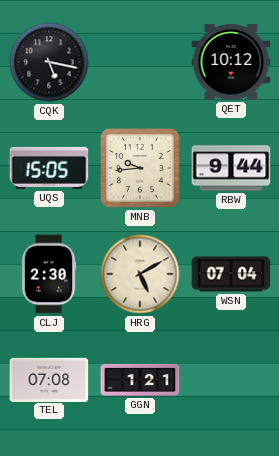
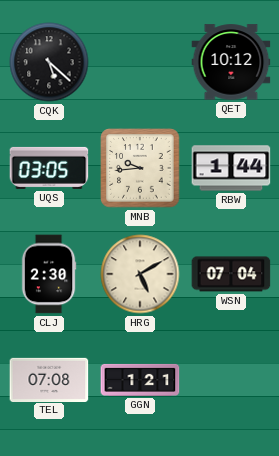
CQK: 5:17 -> 5:22 (49, 62)
UQS: 15:05 -> 03:05 (49, 168)
RBW: 9:44 -> 1:44 (231, 168)
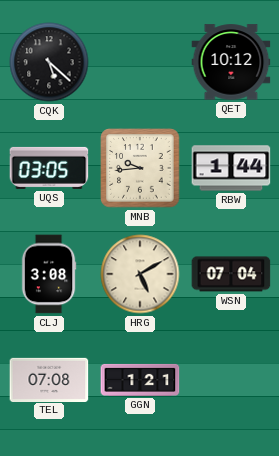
CLJ: 2:30 -> 3:08 (49, 274)
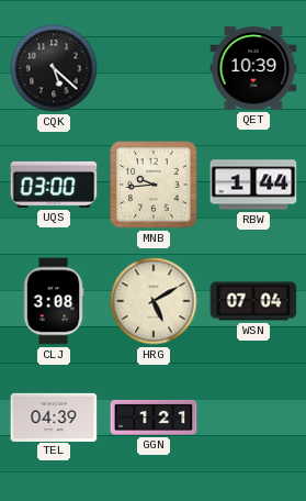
QET: 10:12 -> 10:39 (253, 68)
UQS: 03:05 -> 03:00 (54, 185)
TEL: 07:08 -> 04:39 (54, 416)
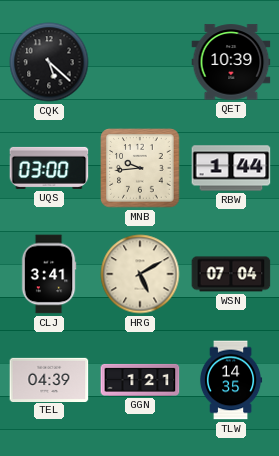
CLJ: 3:08 -> 3:41 (49, 274)
TLW: none -> 14:35 (231, 380)
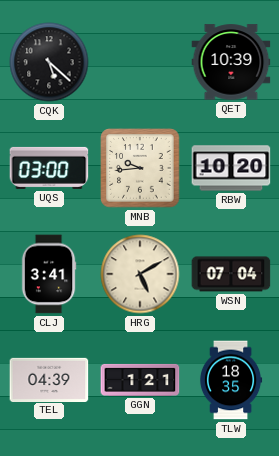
RBW: 1:44 -> 10:20 (231, 168)
TLW: 14:35 -> 18:35 (231, 380)
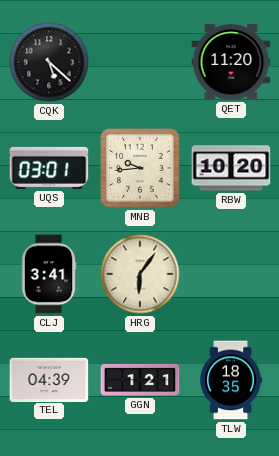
QET: 10:39 -> 11:20 (231, 62)
UQS: 03:00 -> 03:01 (49, 168)
HRG: 5:10 -> 6:06 (140, 274)
WSN: 07:04 -> none (231, 274)
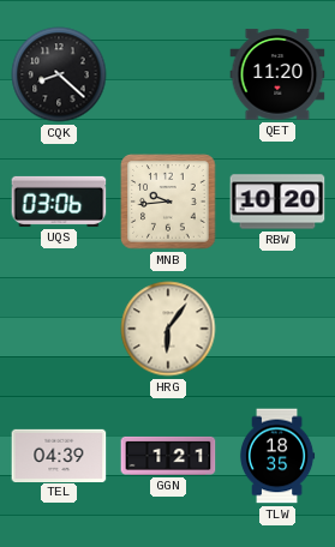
CQK: 5:22 -> 8:22 (59, 74)
UQS: 03:01 -> 03:06 (59, 202)
CLJ: 3:41 -> none (49, 274)
